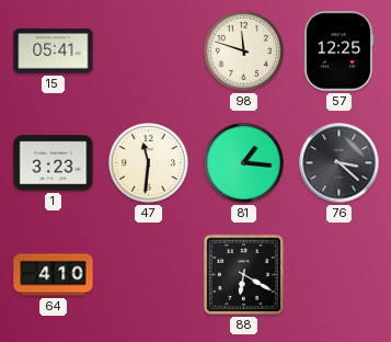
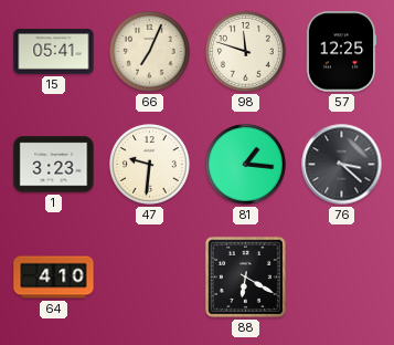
66: none -> 7:04 (150, 52)
47: 11:31 -> 9:31 (150, 165)
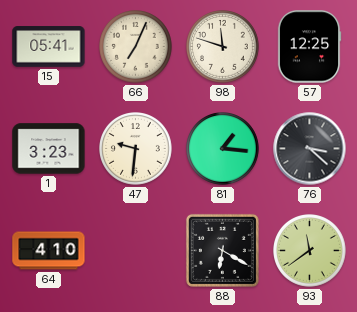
93: none -> 11:39 (310, 251)
